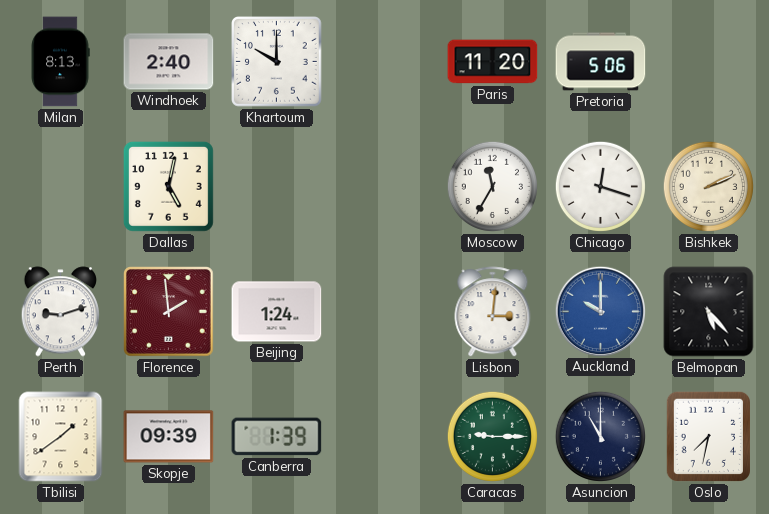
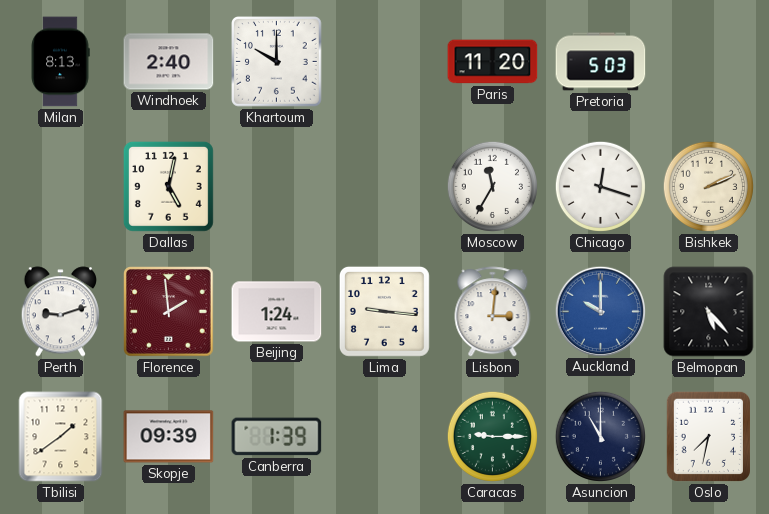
Pretoria: 5:06 -> 5:03 (601, 62)
Lima: none -> 9:16 (384, 311)
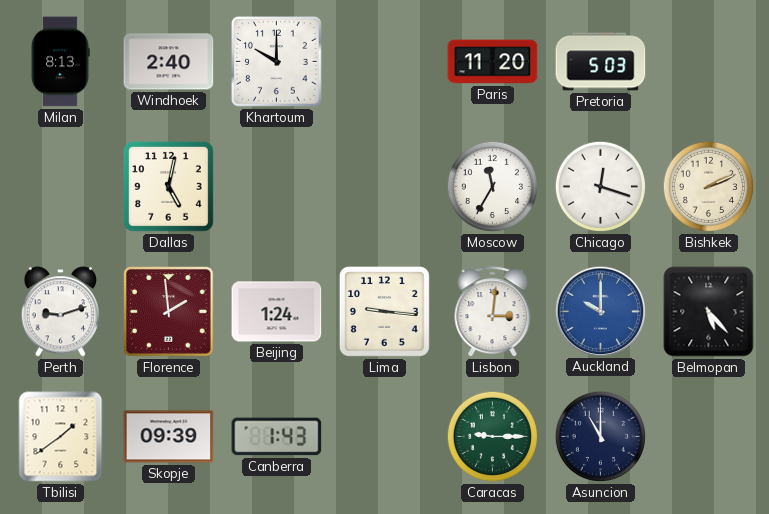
Canberra: 1:39 -> 1:43 (277, 437)
Oslo: 7:32 -> none (708, 436)
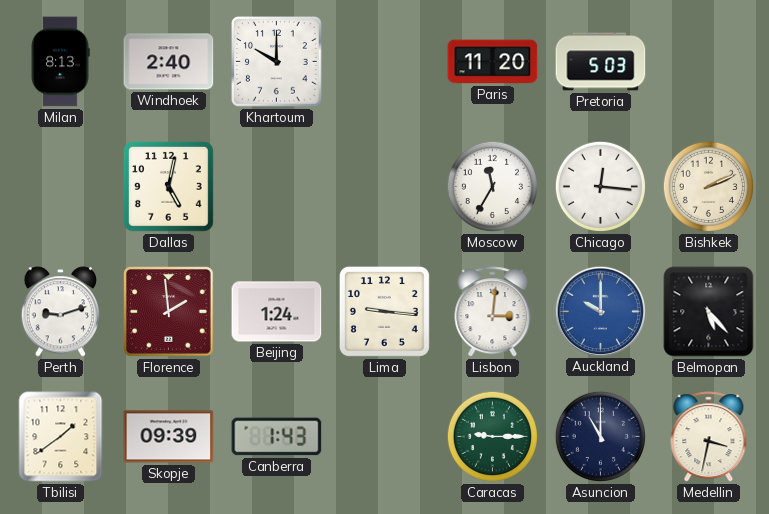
Chicago: 12:18 -> 12:16 (600, 186)
Medellin: none -> 3:32 (709, 437)
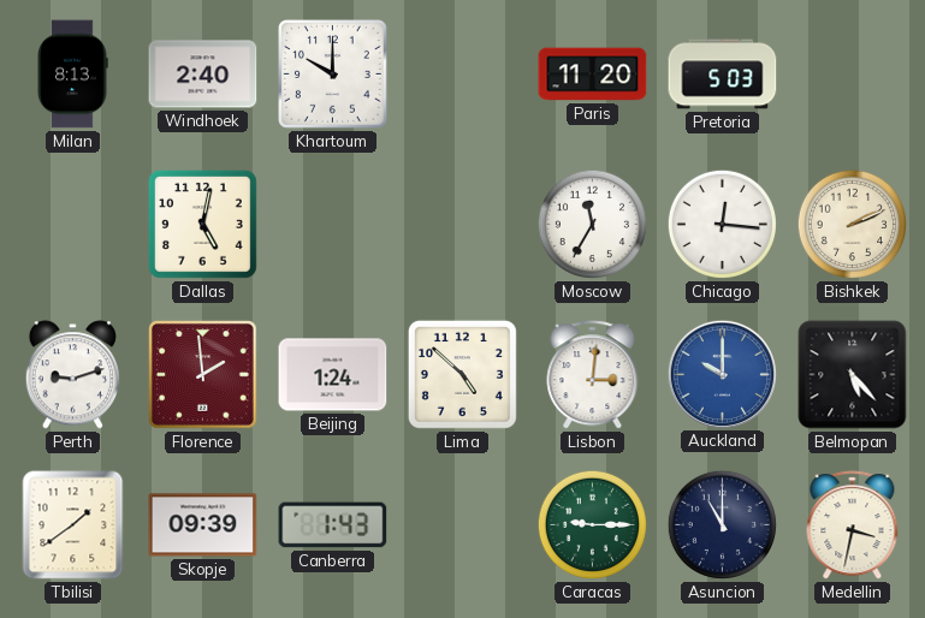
Lima: 9:16 -> 4:52 (462, 374)
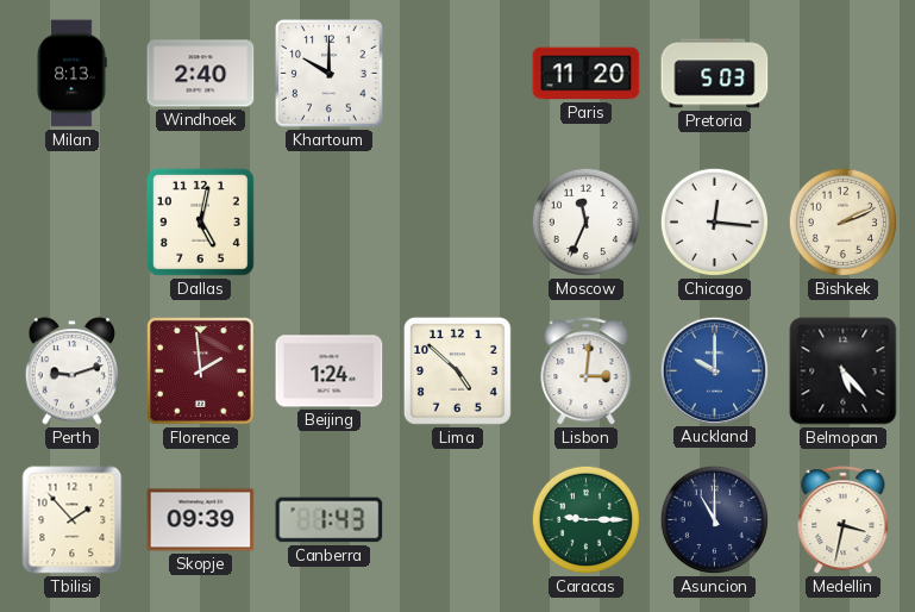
Moscow: 11:35 -> 11:34 (585, 221)
Tbilisi: 1:39 -> 1:53 (73, 520)
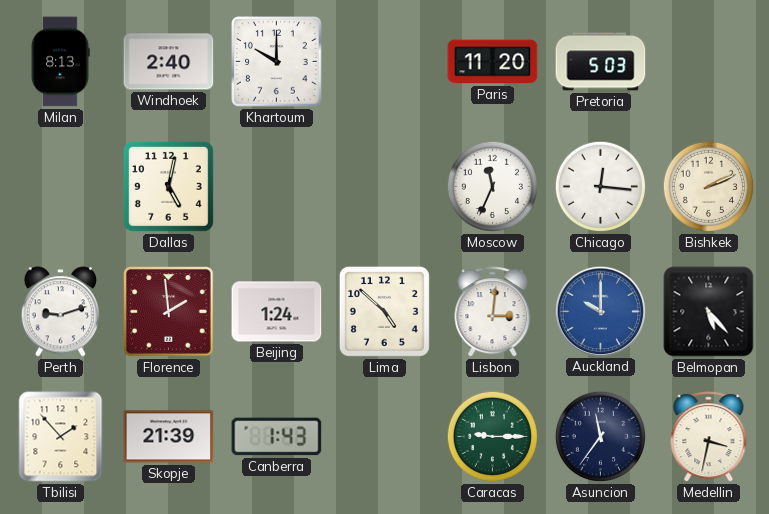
Skopje: 09:39 -> 21:39 (169, 437)
Asuncion: 11:00 -> 11:36 (600, 436)
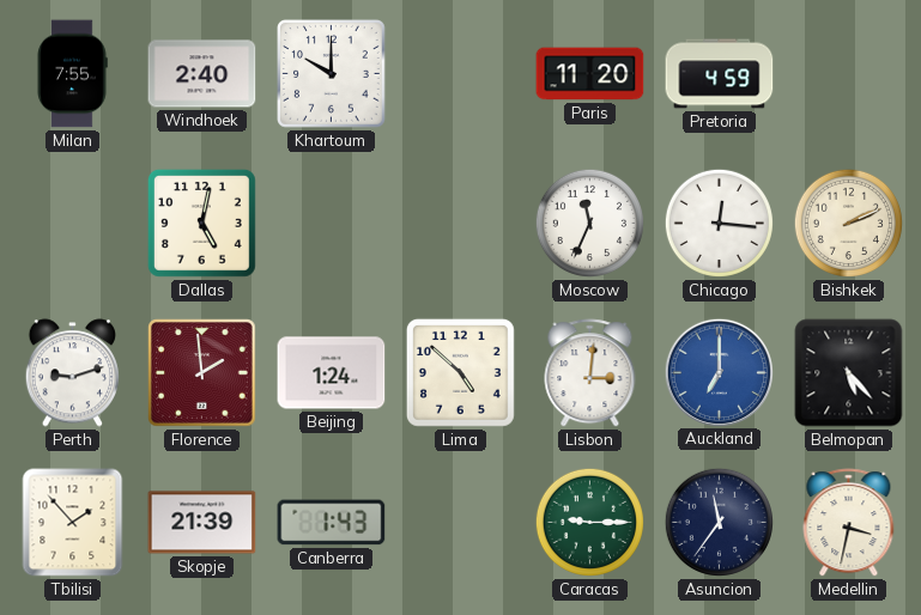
Milan: 8:13 -> 7:55 (72, 74)
Pretoria: 5:03 -> 4:59 (720, 74)
Auckland: 10:00 -> 7:00 (719, 372)
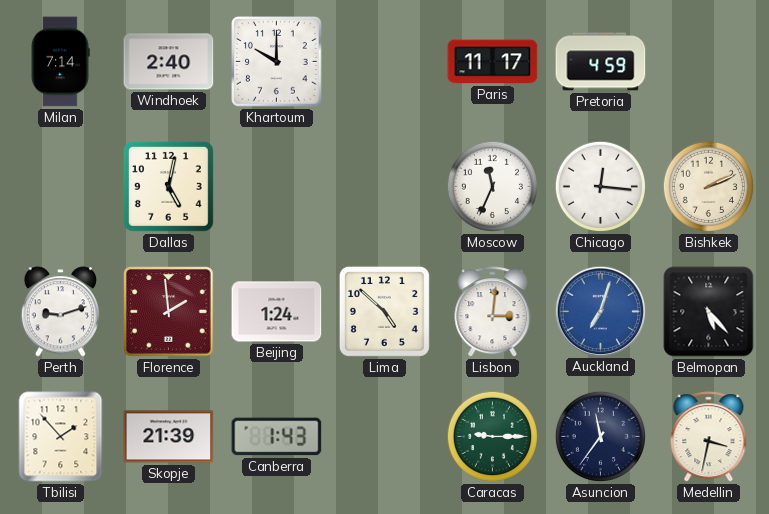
Milan: 7:55 -> 7:14 (60, 62)
Paris: 11:20 -> 11:17 (493, 62)
Auckland: 7:00 -> 7:03 (600, 311)
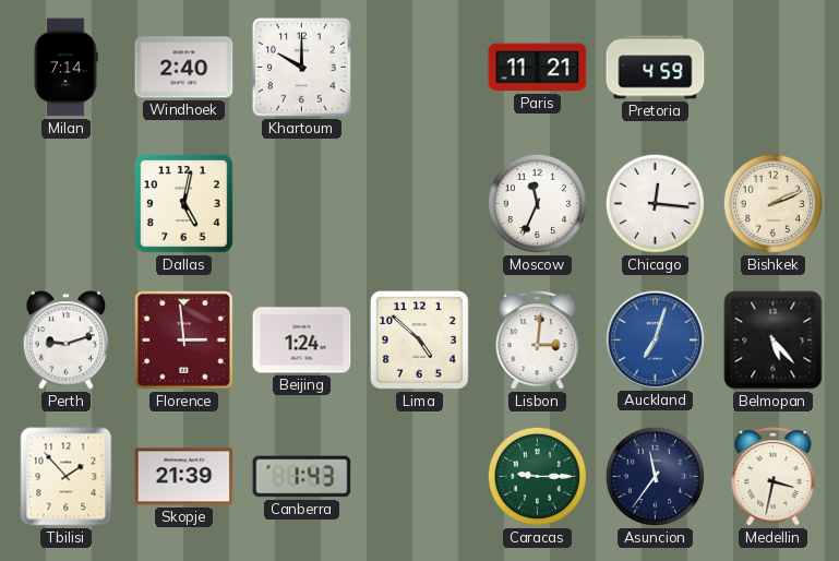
Paris: 11:17 -> 11:21 (538, 68)
Florence: 1:59 -> 2:59 (184, 341)
